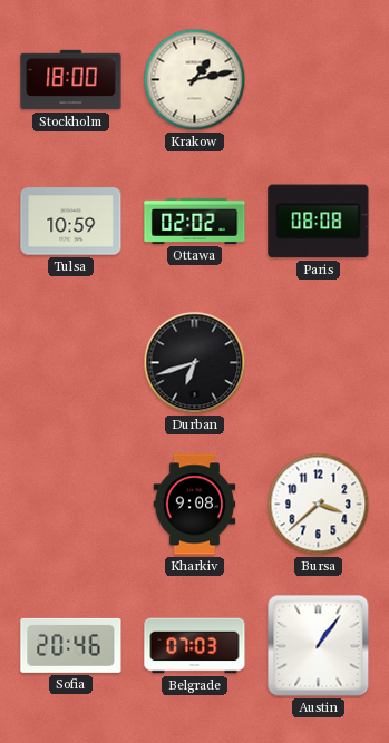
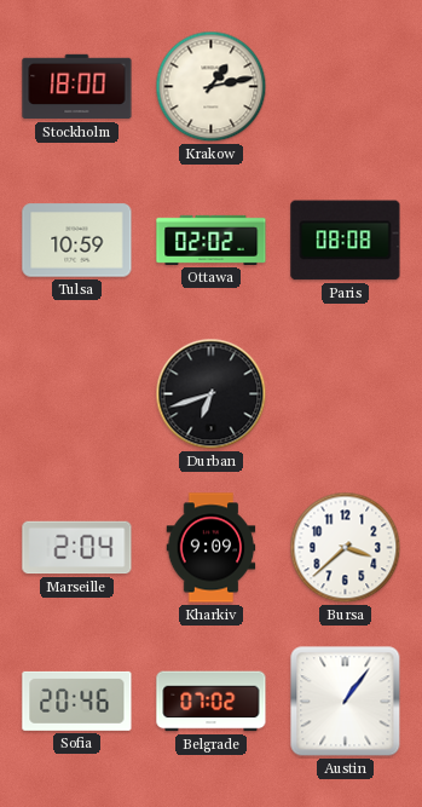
Marseille: none -> 2:04 (77, 548)
Kharkiv: 9:08 -> 9:09 (212, 548)
Belgrade: 07:03 -> 07:02 (212, 702)
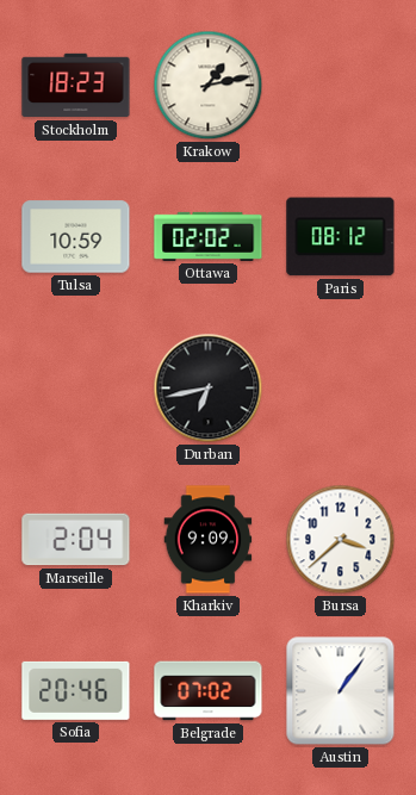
Stockholm: 18:00 -> 18:23 (76, 86)
Paris: 08:08 -> 08:12 (341, 237)
Durban: 6:42 -> 6:43 (209, 389)
